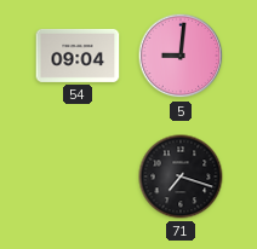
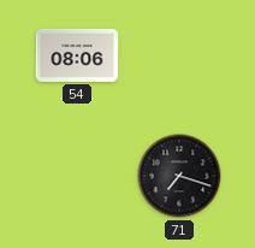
54: 09:04 -> 08:06 (77, 55)
5: 9:01 -> none (181, 56)
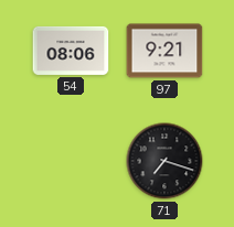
97: none -> 9:21 (164, 51)
